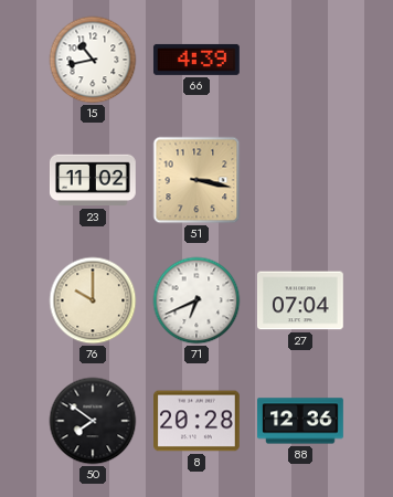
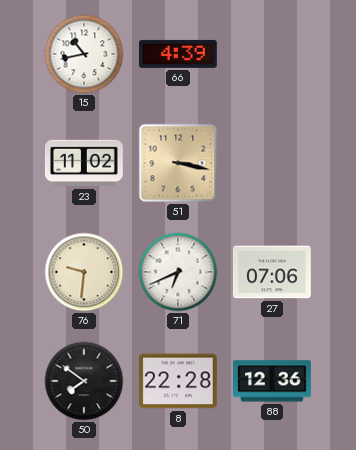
76: 10:00 -> 9:31 (84, 272)
27: 07:04 -> 07:06 (273, 272)
8: 20:28 -> 22:28 (179, 381)
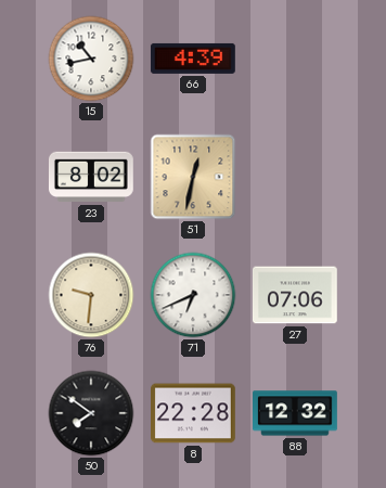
23: 11:02 -> 8:02 (91, 177)
51: 3:17 -> 12:32 (193, 177)
88: 12:36 -> 12:32 (296, 413)
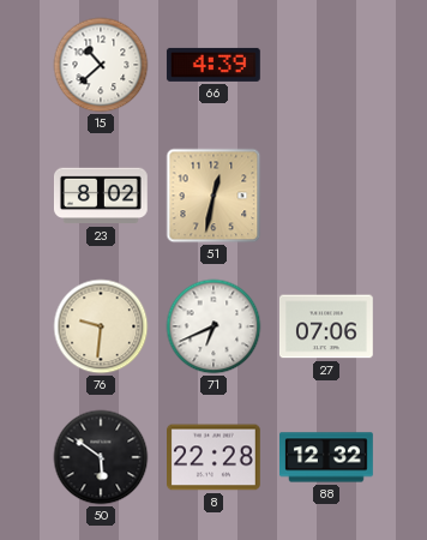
15: 10:43 -> 10:38 (101, 65)
50: 7:51 -> 5:51 (101, 457)
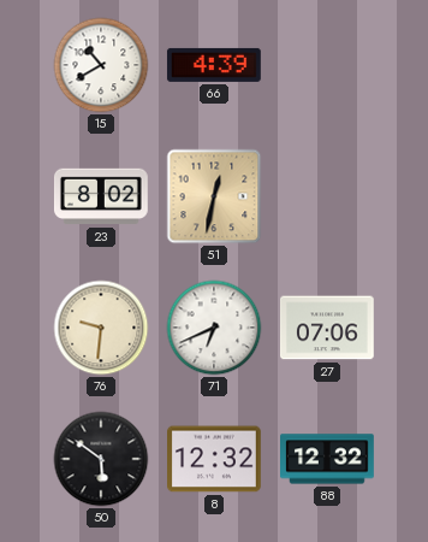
15: 10:38 -> 10:40 (101, 65)
8: 22:28 -> 12:32 (215, 459)
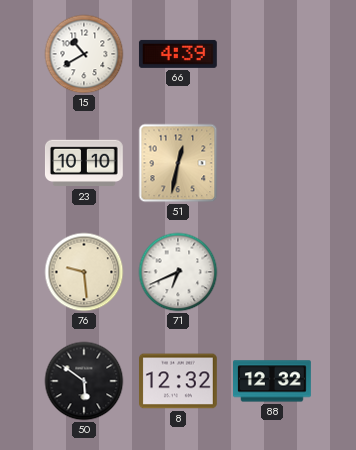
23: 8:02 -> 10:10 (84, 163)
76: 9:31 -> 9:29 (84, 272)
27: 07:06 -> none (328, 328)
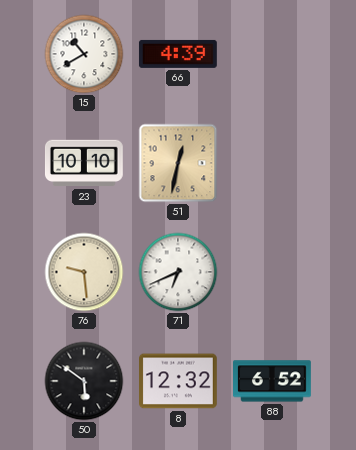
88: 12:32 -> 6:52 (273, 381)
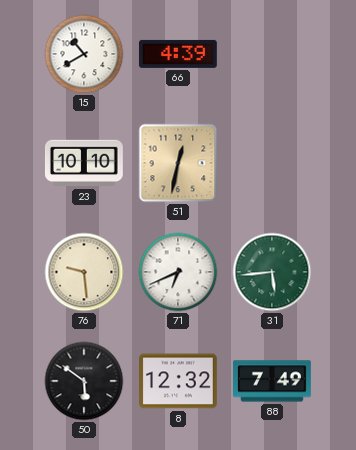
31: none -> 5:44 (272, 272)
88: 6:52 -> 7:49 (273, 381)
